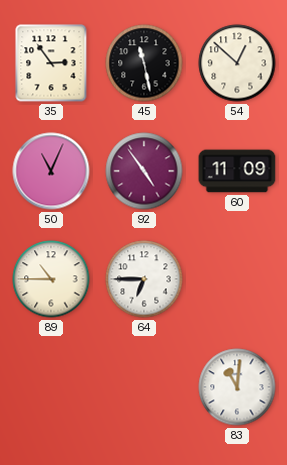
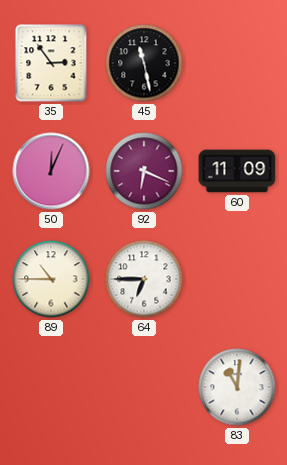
54: 12:52 -> none (237, 63)
50: 11:04 -> 12:04 (51, 171)
92: 4:54 -> 6:19 (144, 171)
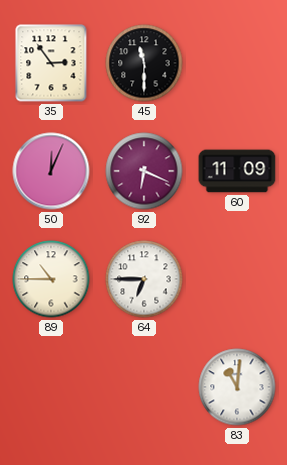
45: 11:28 -> 11:30 (144, 63)
